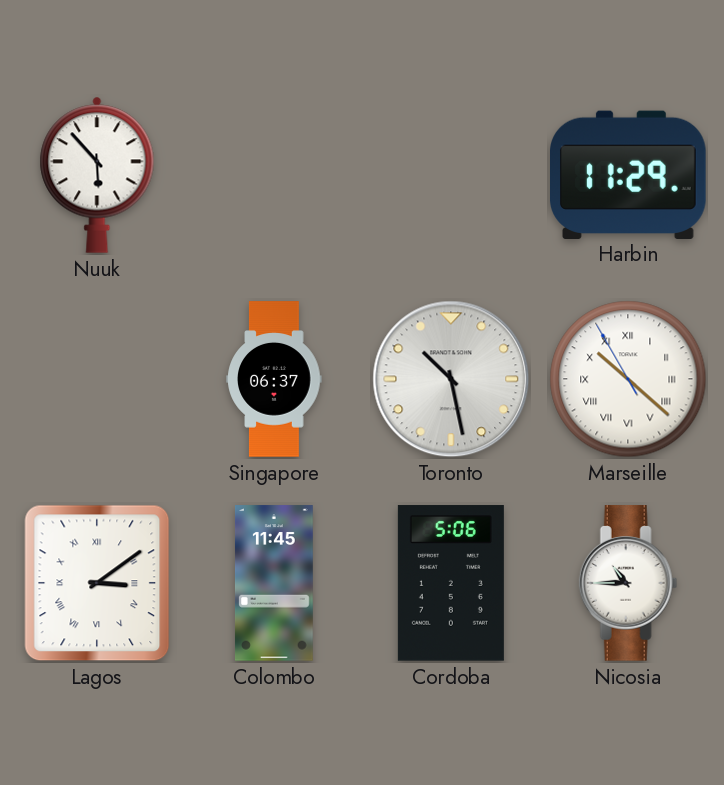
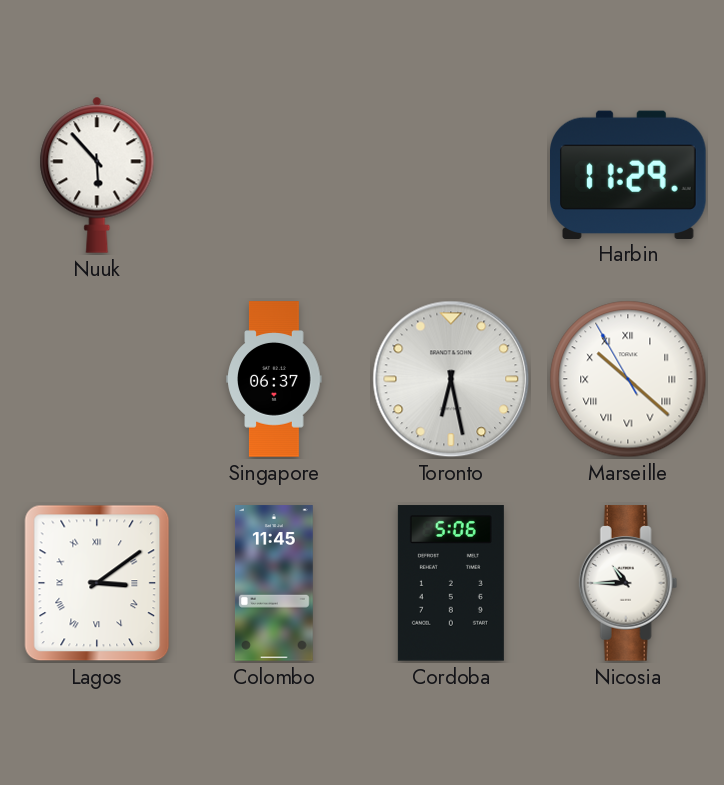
Toronto: 10:28 -> 6:28 (451, 379)
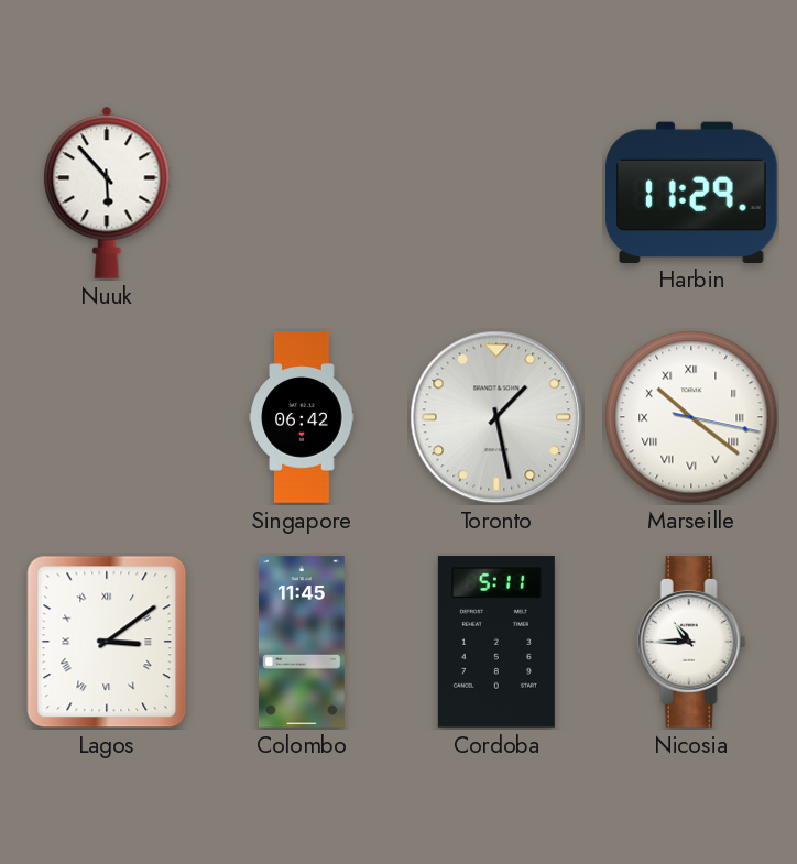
Singapore: 06:37 -> 06:42 (302, 417)
Toronto: 6:28 -> 1:28 (496, 417)
Marseille: 10:21:55 -> 10:21:17 (691, 417)
Cordoba: 5:06 -> 5:11 (496, 642)
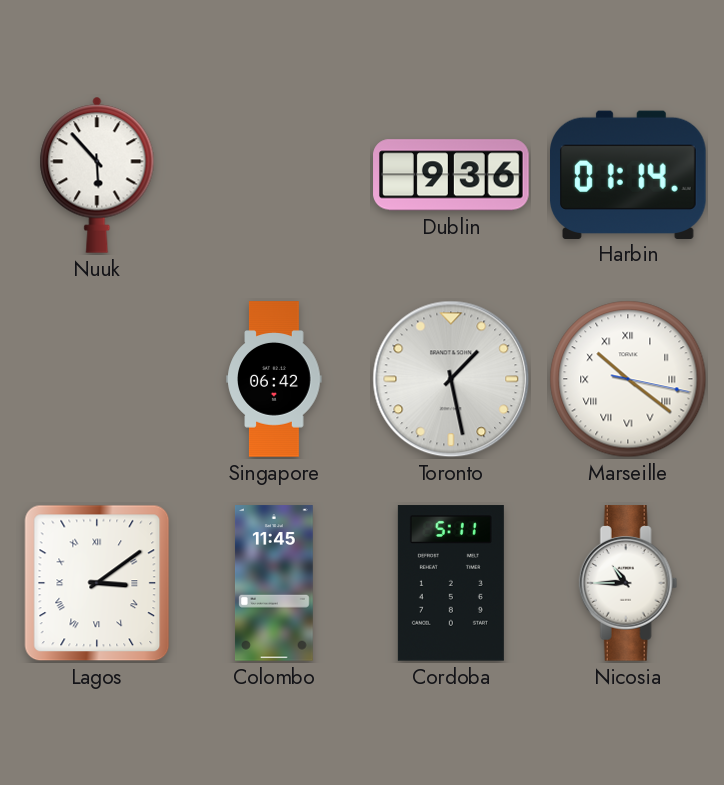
Dublin: none -> 9:36 (451, 175)
Harbin: 11:29 -> 01:14 (629, 174)
